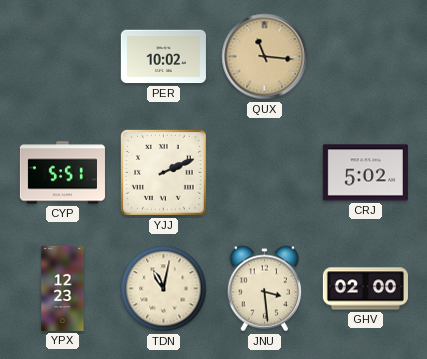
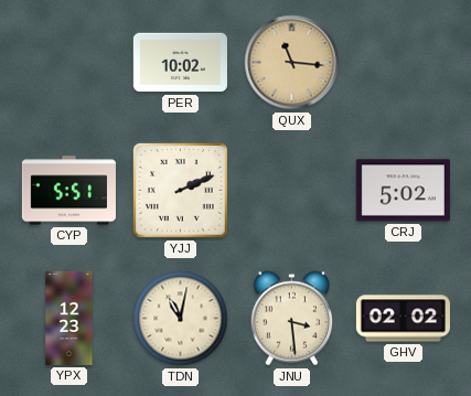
GHV: 02:00 -> 02:02 (403, 319)
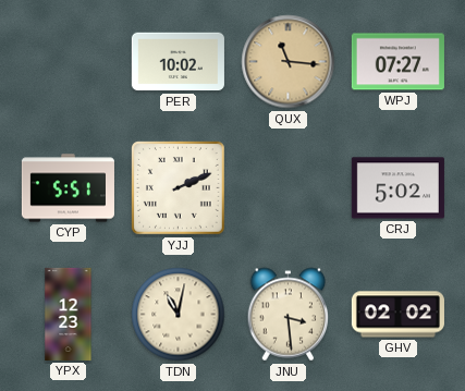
WPJ: none -> 07:27 (397, 62)
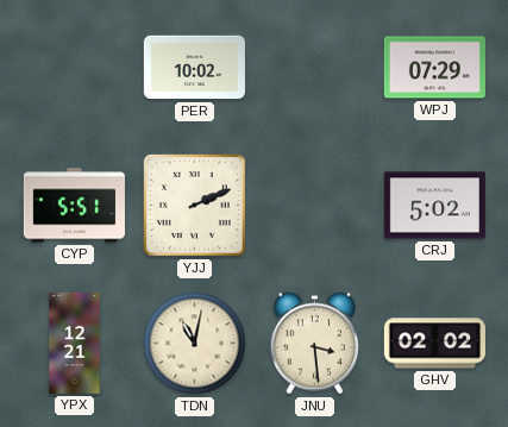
QUX: 11:16 -> none (289, 62)
WPJ: 07:27 -> 07:29 (434, 68)
YPX: 12:23 -> 12:21 (75, 343)
